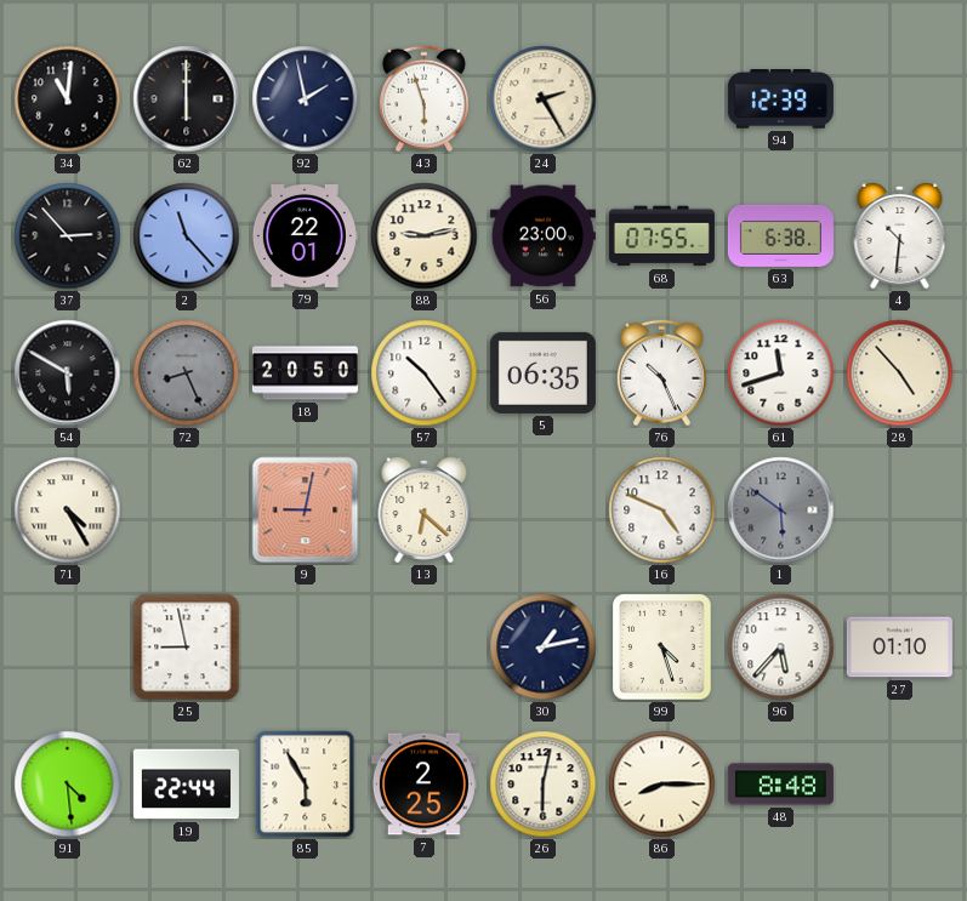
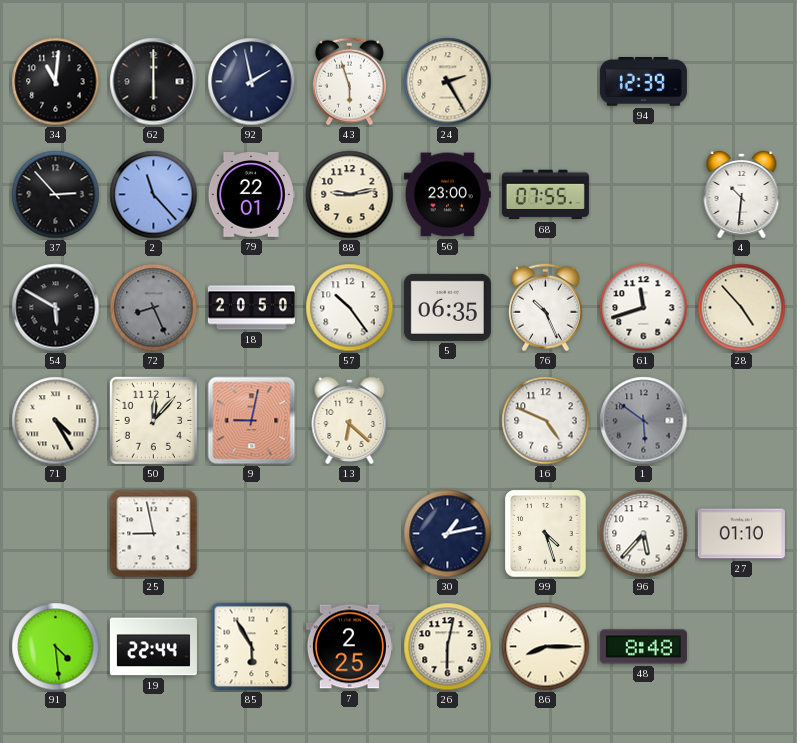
63: 6:38 -> none (780, 235)
50: none -> 12:07 (153, 420)
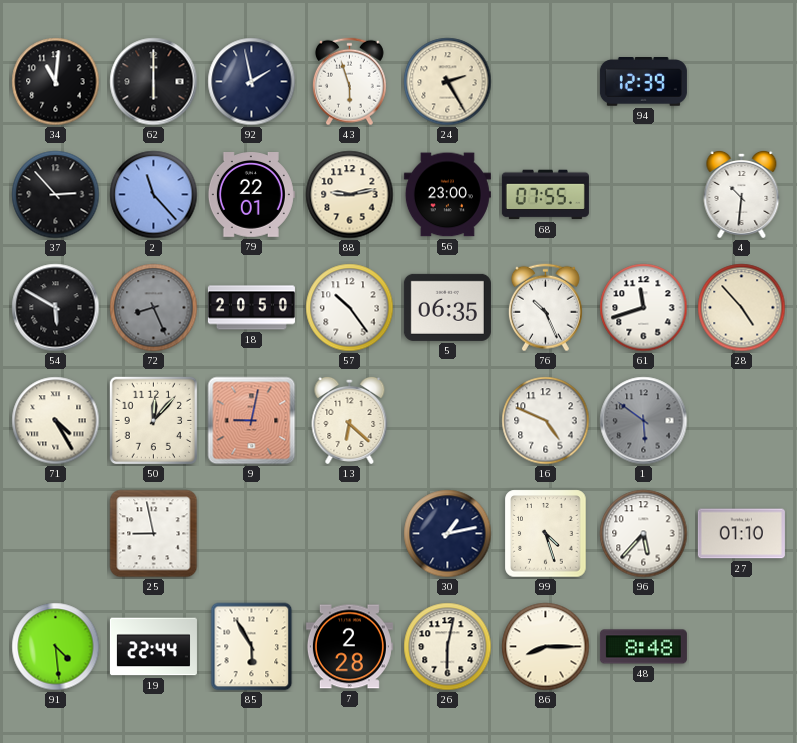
7: 2:25 -> 2:28 (349, 647)
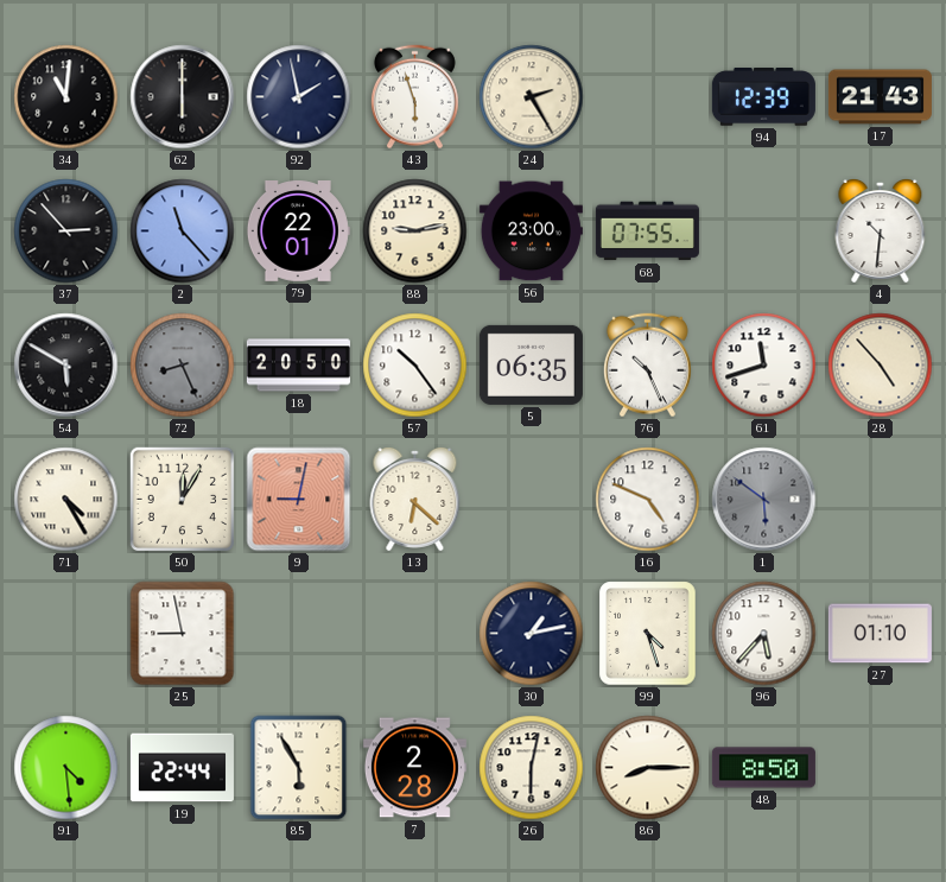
17: none -> 21:43 (880, 97)
50: 12:07 -> 12:05 (182, 499)
48: 8:48 -> 8:50 (763, 768)
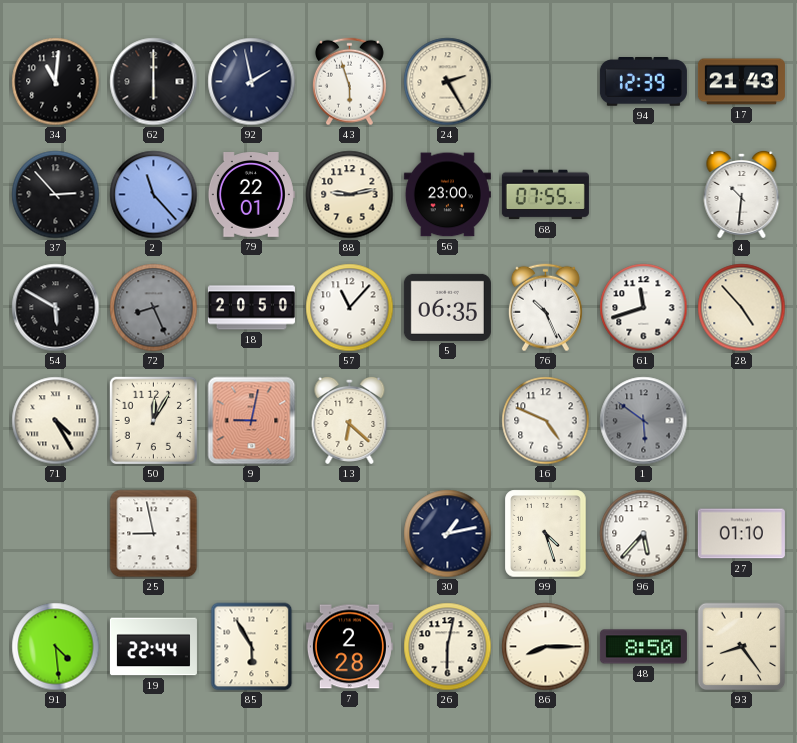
57: 10:24 -> 11:07 (350, 308)
93: none -> 8:24 (742, 647)
